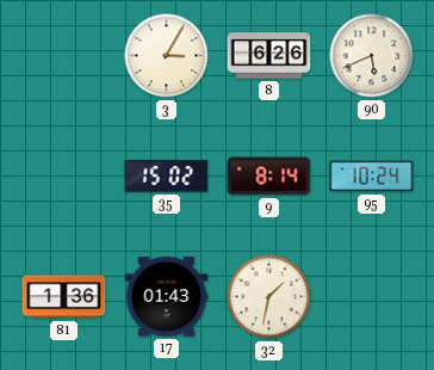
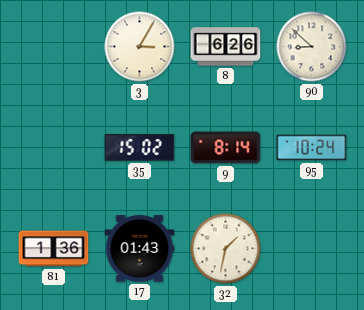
90: 5:41 -> 8:52 (312, 47)
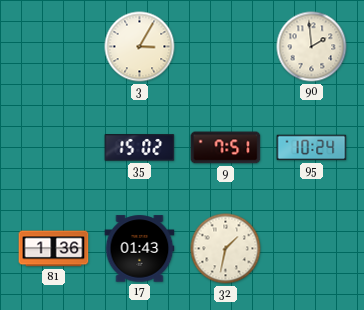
8: 6:26 -> none (226, 47)
90: 8:52 -> 1:59 (312, 47)
9: 8:14 -> 7:51 (226, 148)
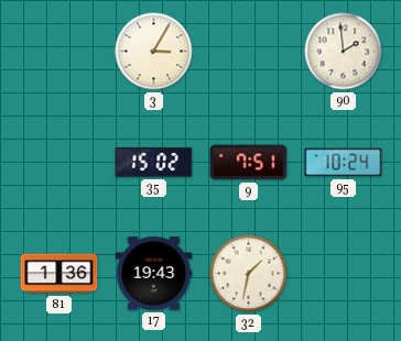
17: 01:43 -> 19:43 (154, 274)
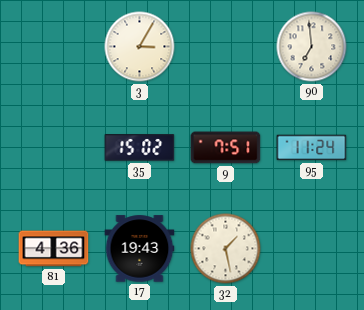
90: 1:59 -> 6:59 (312, 47)
95: 10:24 -> 11:24 (312, 148)
81: 1:36 -> 4:36 (54, 249)
32: 1:32 -> 1:28 (226, 249)
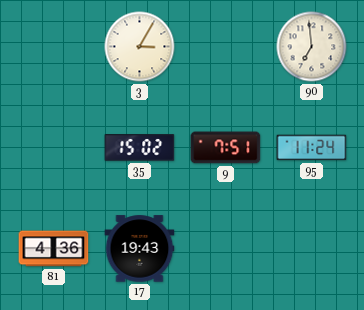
32: 1:28 -> none (226, 249)
